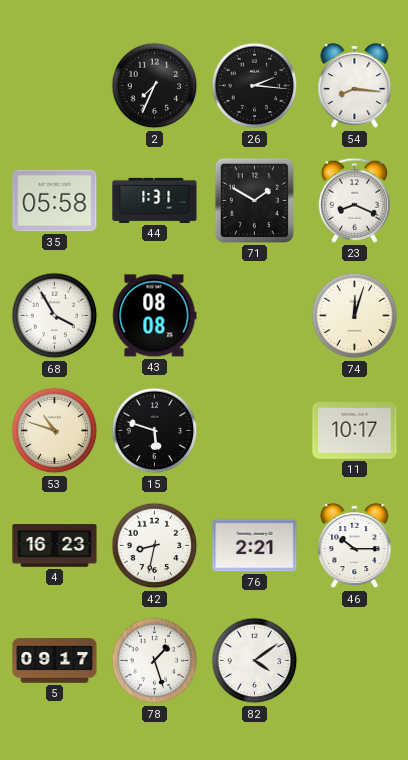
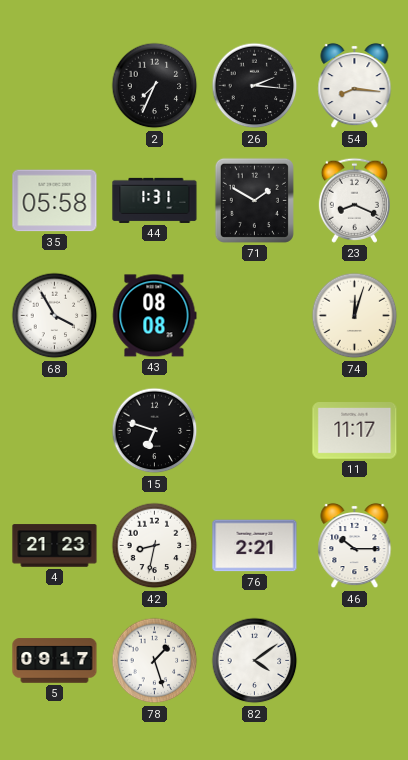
53: 10:48 -> none (55, 431)
15: 5:48 -> 6:48 (155, 431)
11: 10:17 -> 11:17 (355, 431)
4: 16:23 -> 21:23 (55, 546)
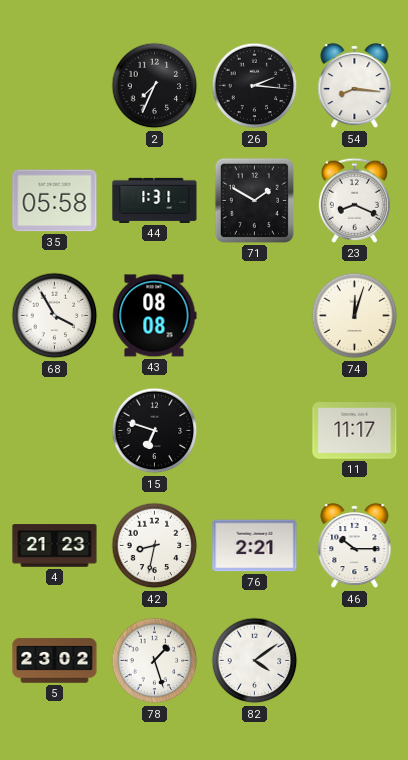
5: 09:17 -> 23:02 (55, 661)
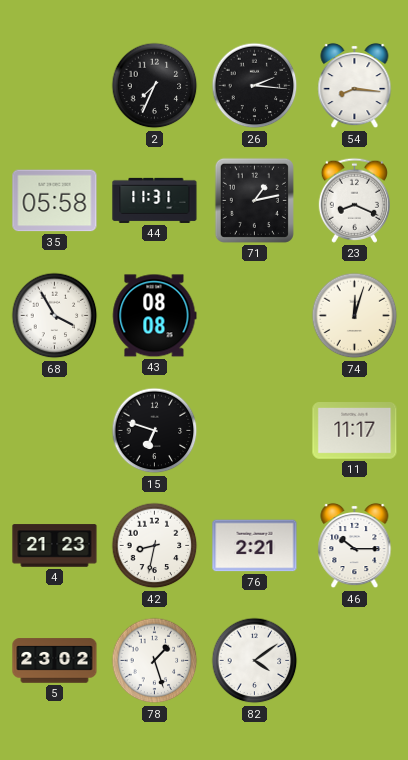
44: 1:31 -> 11:31 (155, 200)
71: 1:50 -> 1:13 (254, 200)
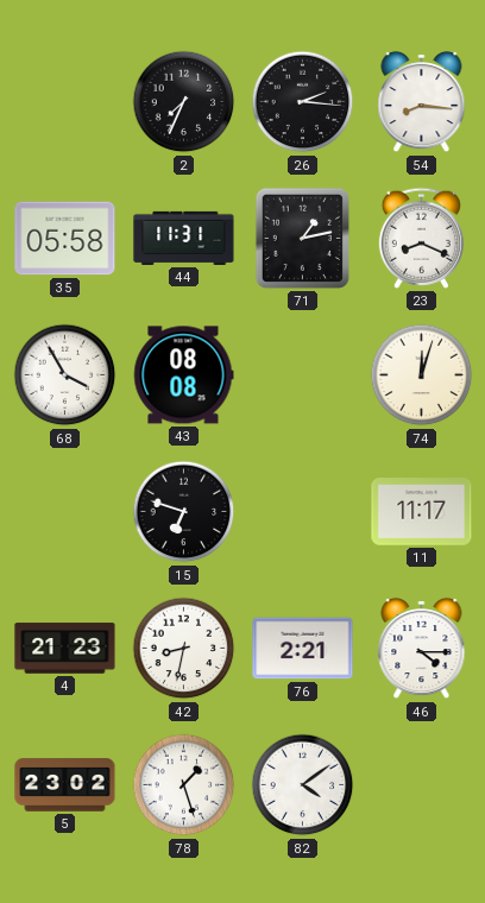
46: 10:15 -> 4:15 (422, 649)
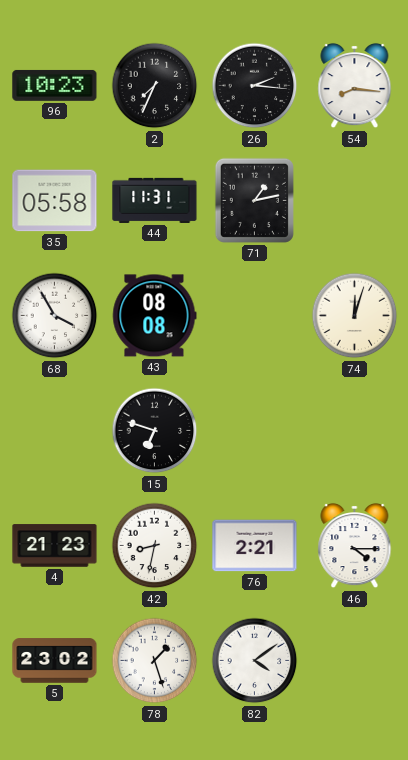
96: none -> 10:23 (55, 85)
23: 8:19 -> none (421, 238)
11: 11:17 -> none (422, 512)
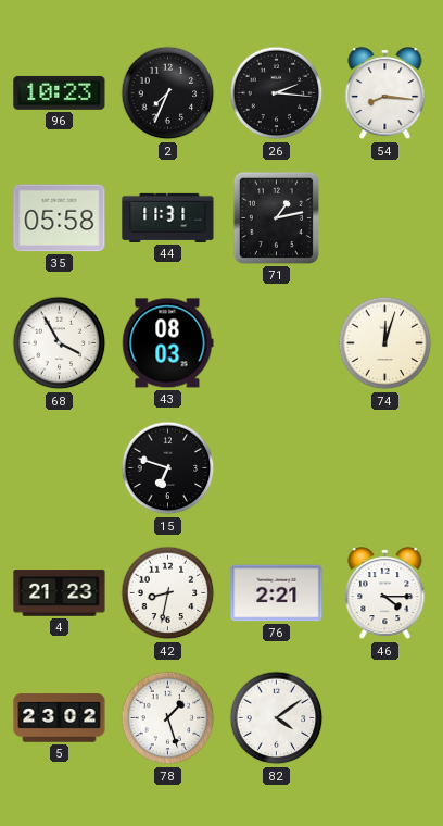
43: 08:08 -> 08:03 (167, 343)
